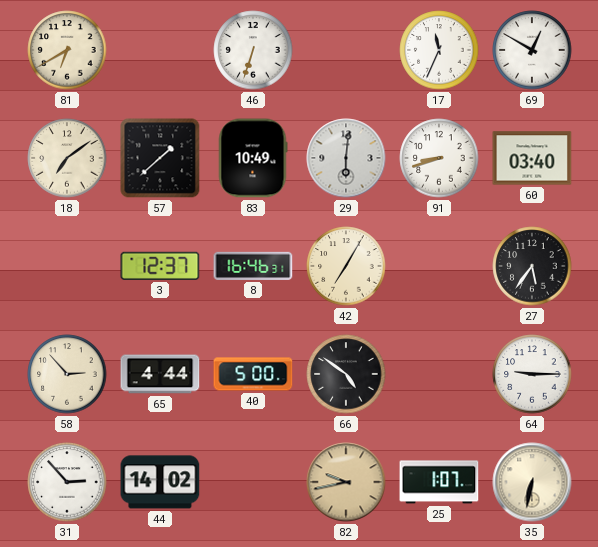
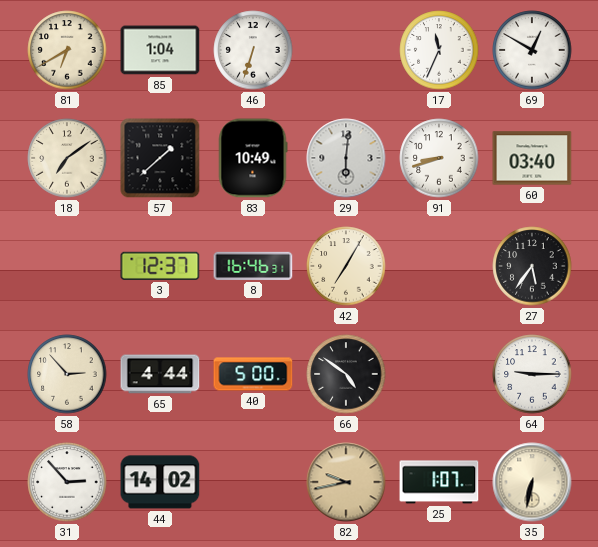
85: none -> 1:04 (160, 50)
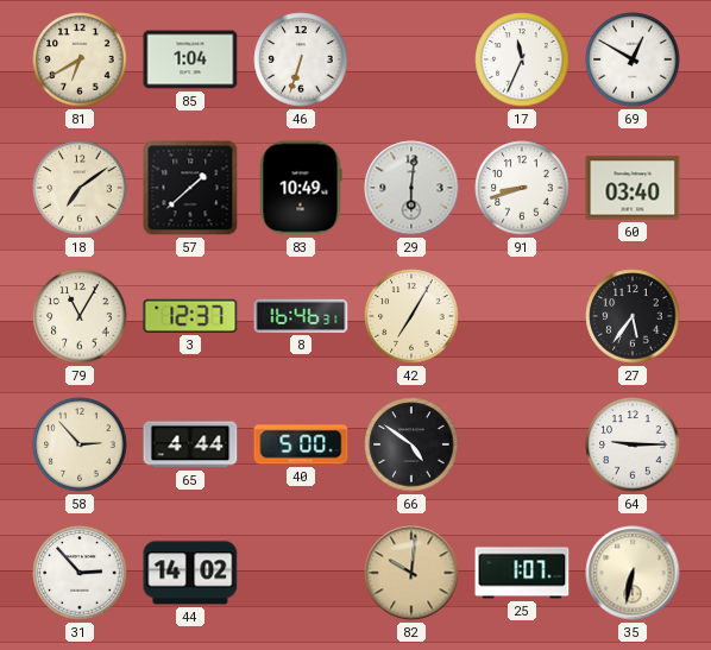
79: none -> 11:05 (80, 316)
82: 9:43 -> 10:01 (411, 573)
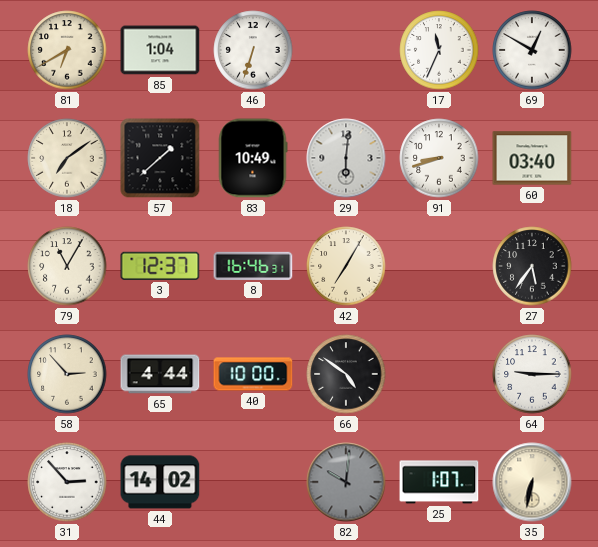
40: 5:00 -> 10:00 (253, 374)
82 dial: champagne -> grey (346, 482)
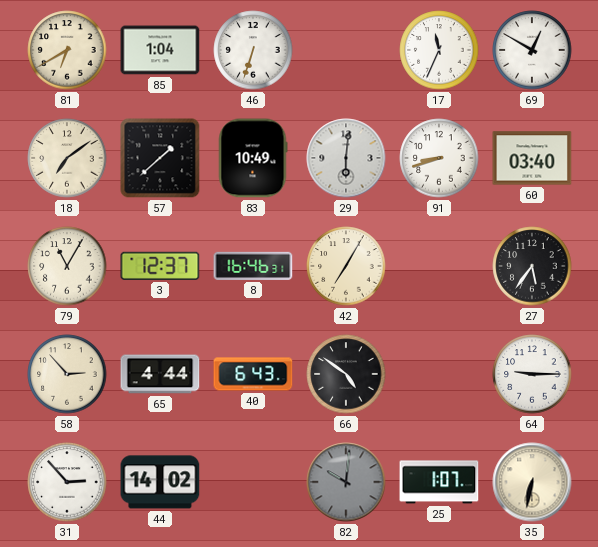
40: 10:00 -> 6:43 (253, 374)
